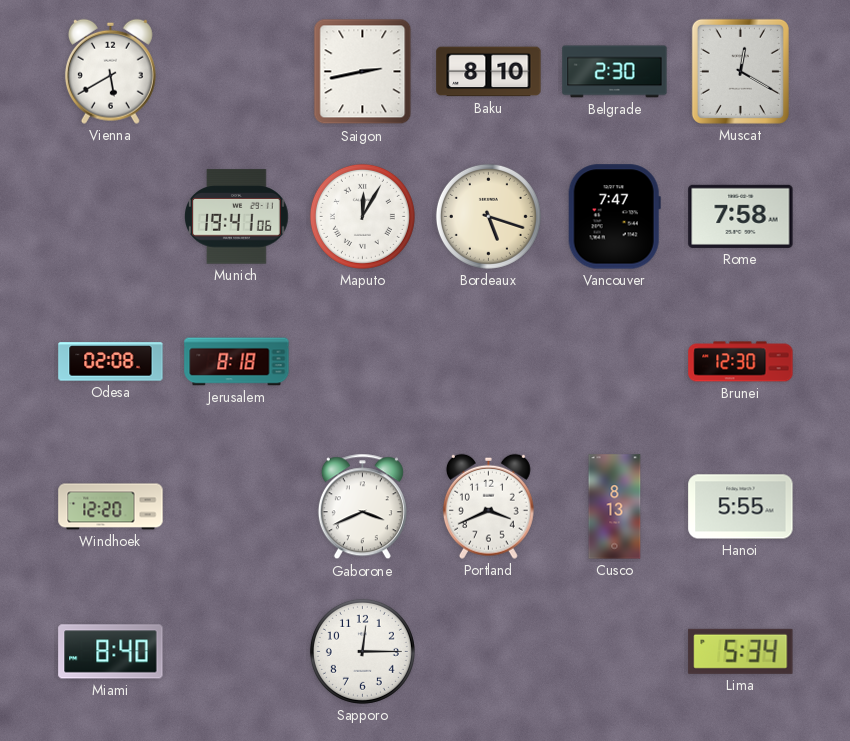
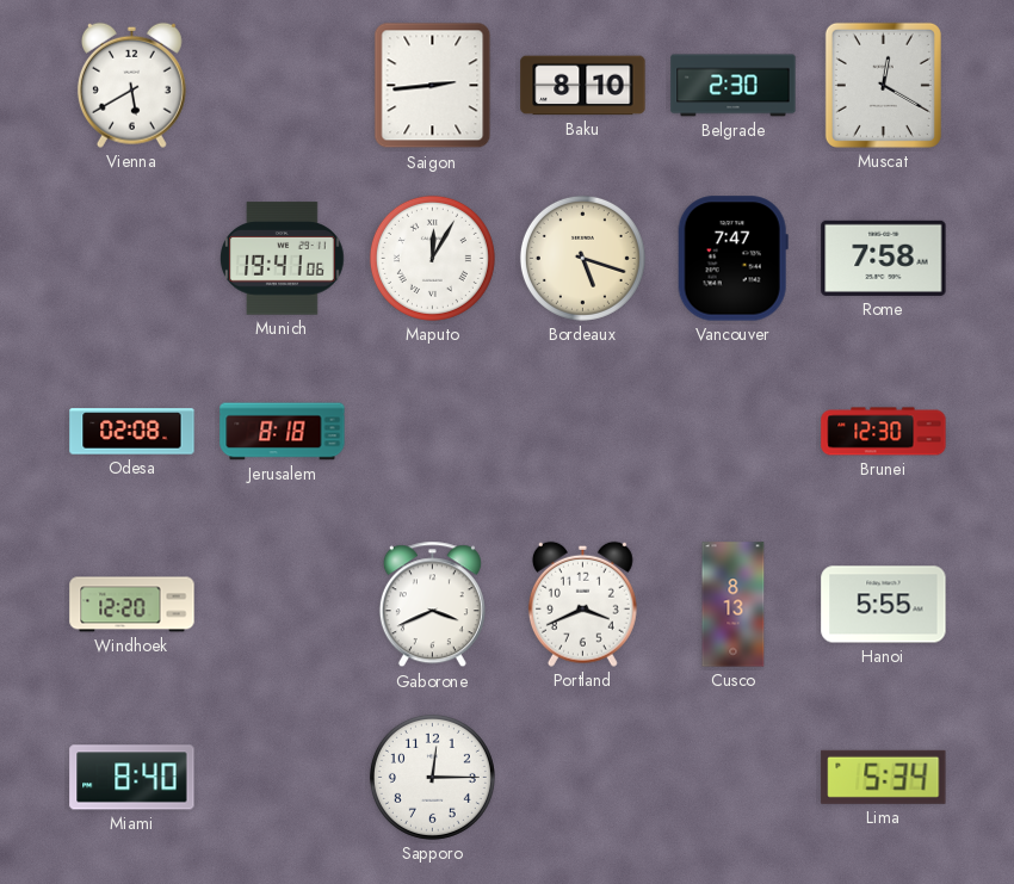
Saigon: 2:43 -> 2:44 (433, 86)
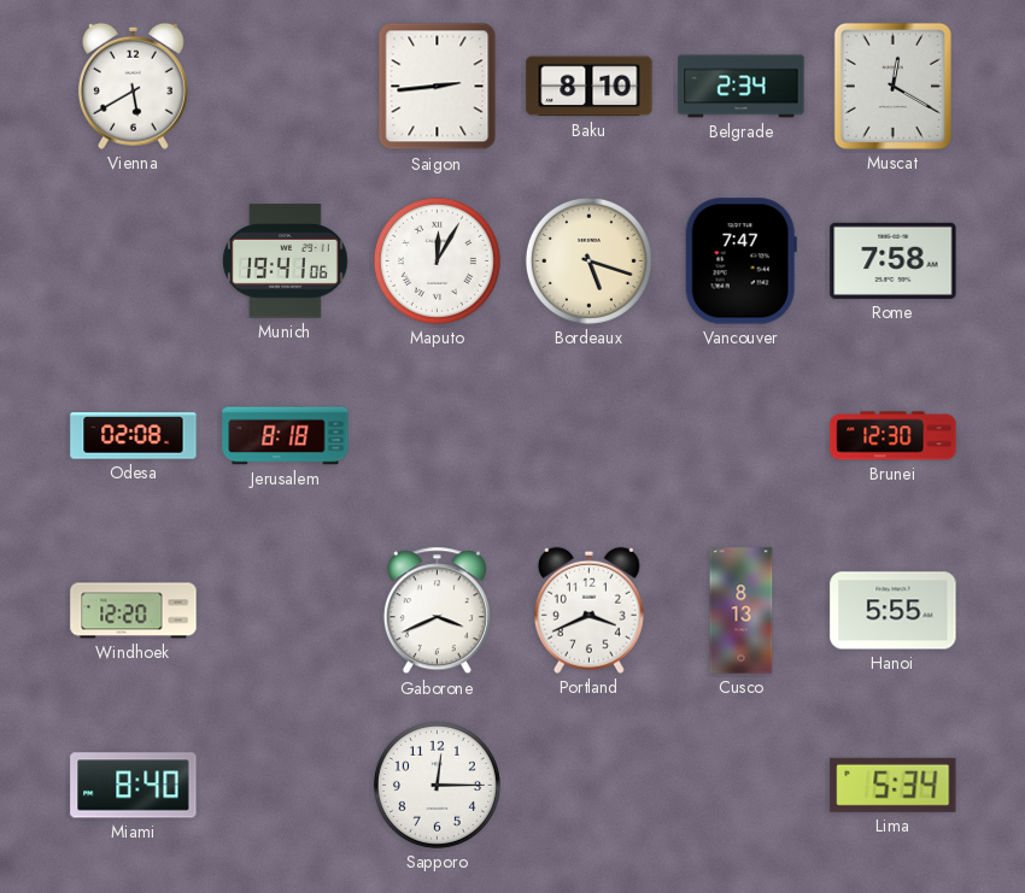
Belgrade: 2:30 -> 2:34 (742, 87)
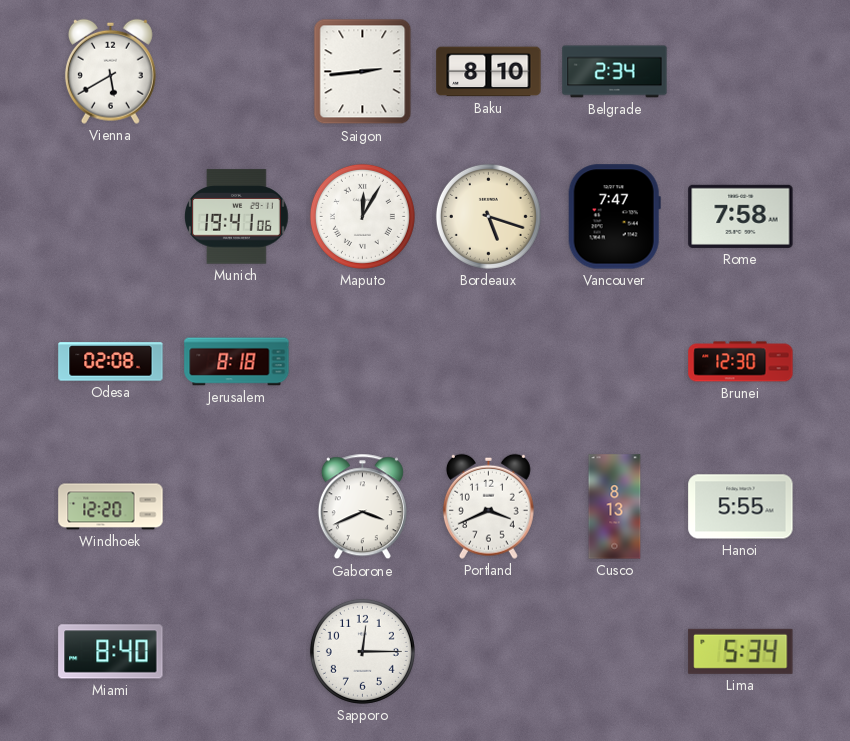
Muscat: 12:20 -> none (892, 86)
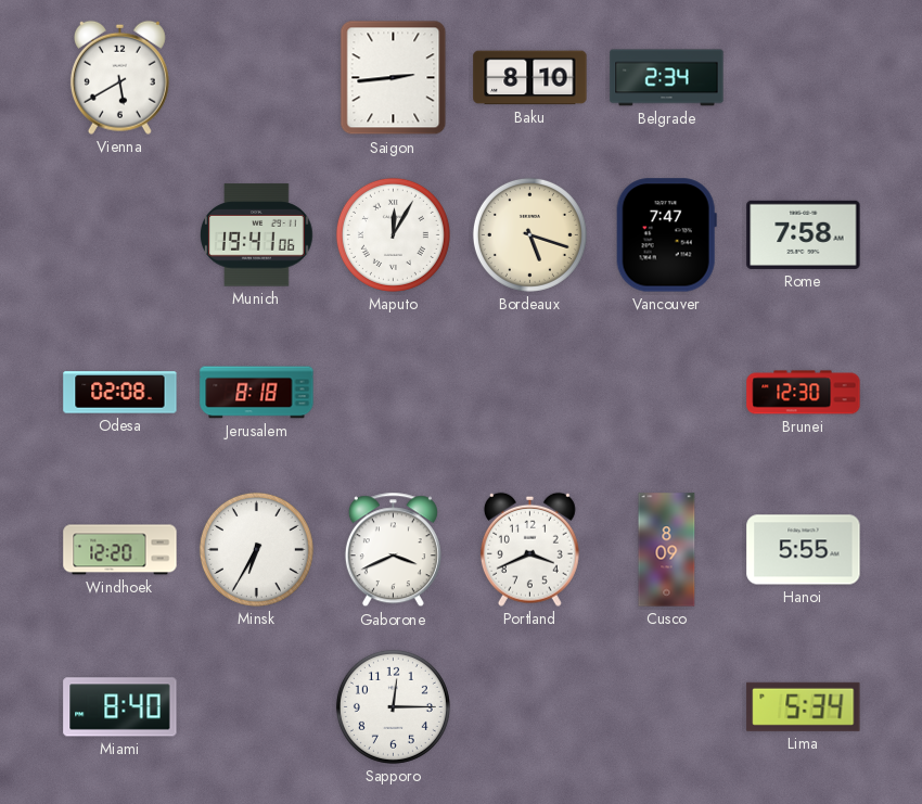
Minsk: none -> 6:35 (256, 549)
Cusco: 8:13 -> 8:09 (667, 550)
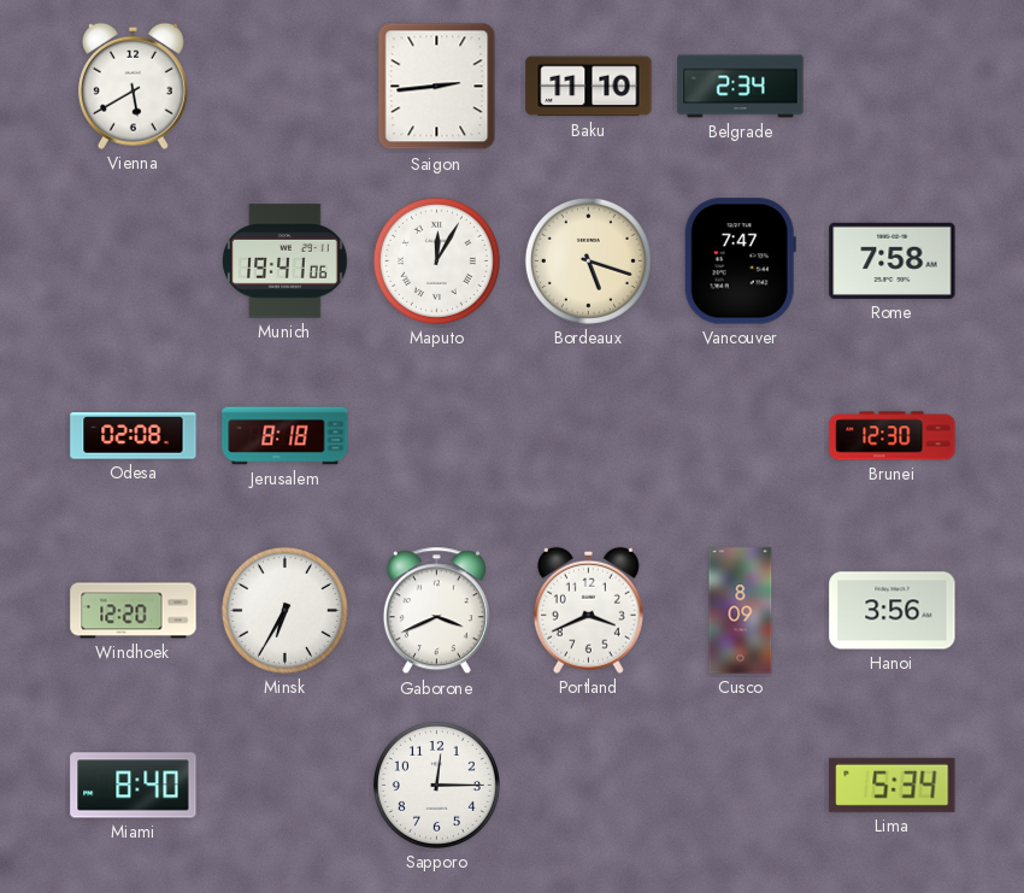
Baku: 8:10 -> 11:10 (589, 87)
Hanoi: 5:55 -> 3:56 (893, 611)
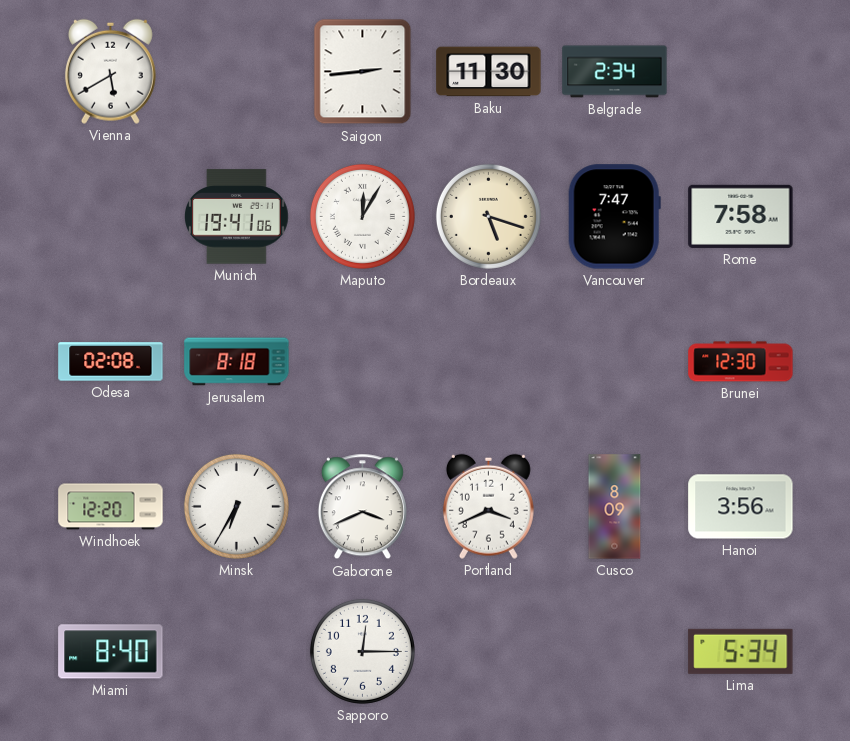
Baku: 11:10 -> 11:30 (489, 72)
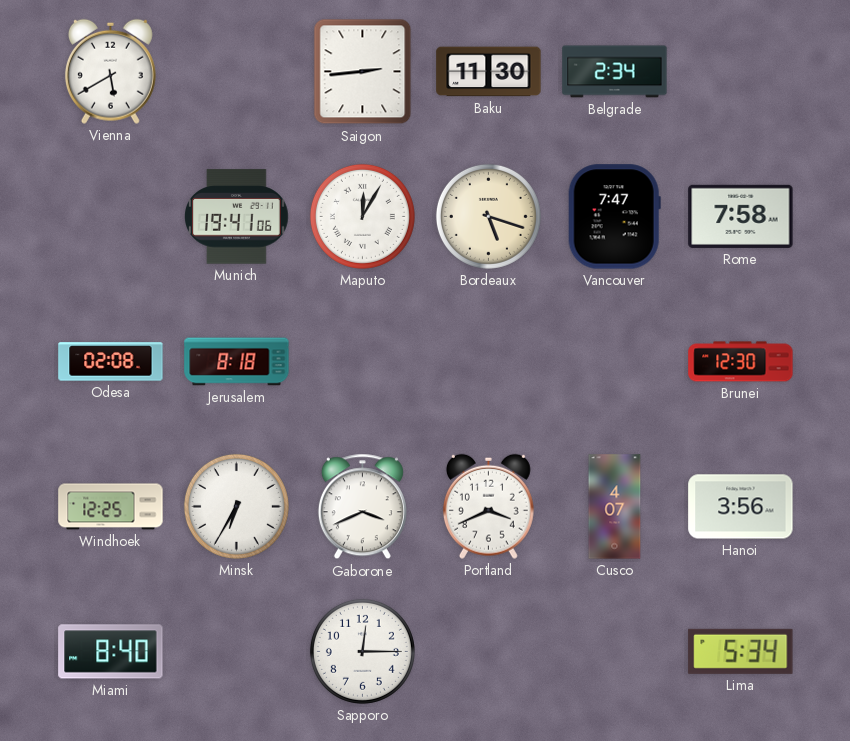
Windhoek: 12:20 -> 12:25 (111, 507)
Cusco: 8:09 -> 4:07 (615, 507)
